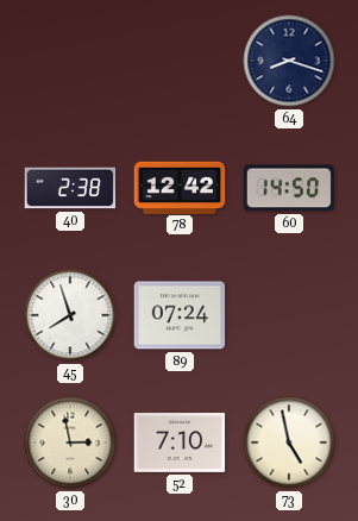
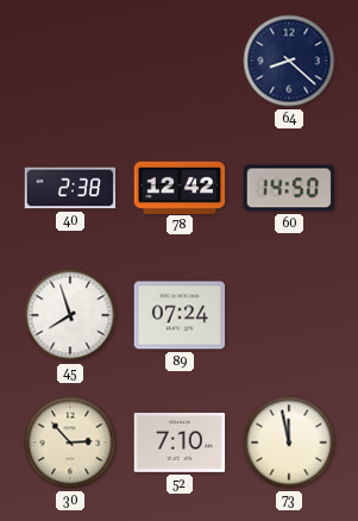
64: 8:18 -> 8:22 (289, 61)
30: 2:58 -> 2:53 (70, 442)
73: 4:58 -> 11:58 (289, 442)
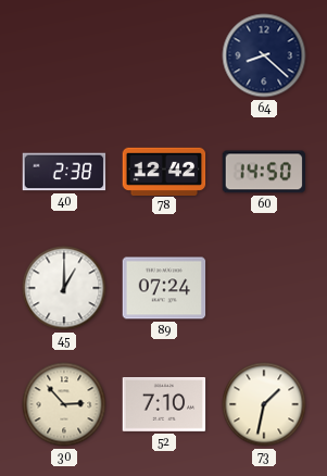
45: 7:57 -> 1:00 (64, 288)
73: 11:58 -> 1:32 (264, 404)
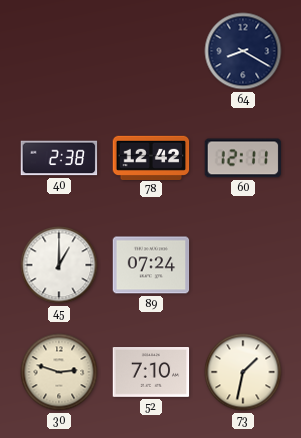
64: 8:22 -> 8:20 (243, 51)
60: 14:50 -> 12:11 (243, 158)
30: 2:53 -> 2:48 (59, 372)
